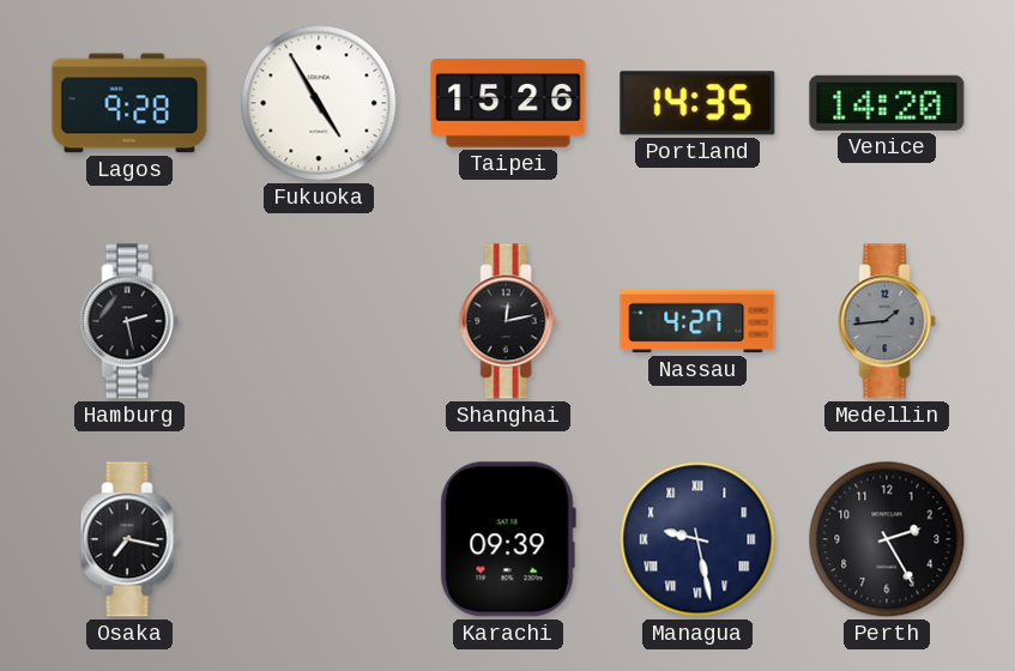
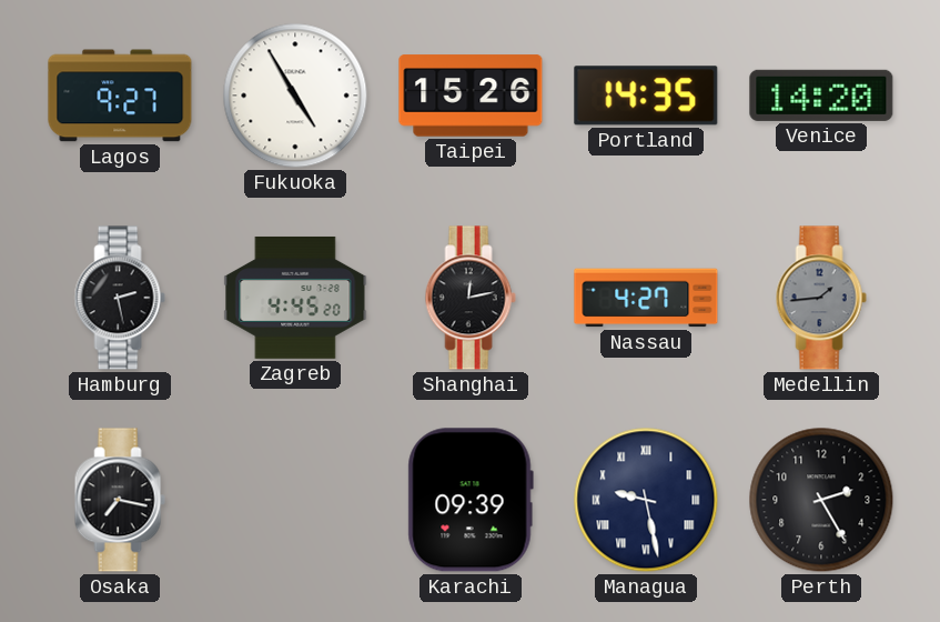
Lagos: 9:28 -> 9:27 (120, 96)
Zagreb: none -> 4:45 (295, 298)
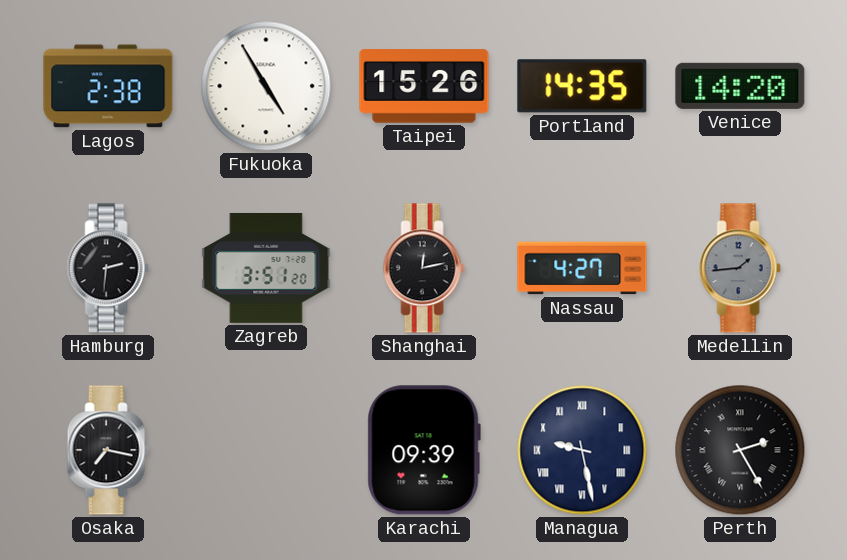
Lagos: 9:27 -> 2:38 (108, 86)
Hamburg: 2:28 -> 2:31 (108, 268)
Zagreb: 4:45 -> 3:51 (266, 268)
Perth numerals: Arabic -> Roman (740, 450)
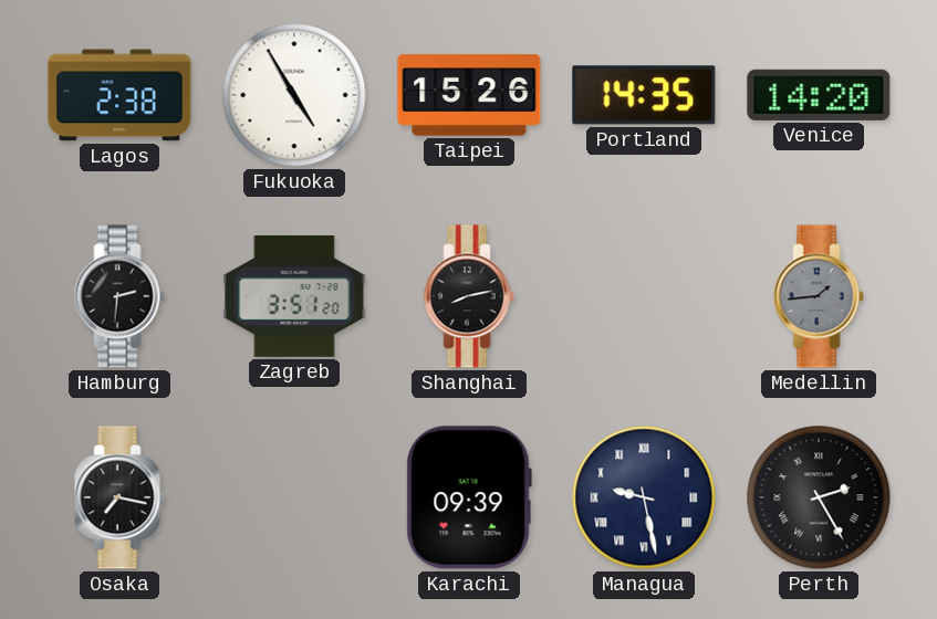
Shanghai: 12:13 -> 8:13 (469, 296)
Nassau: 4:27 -> none (582, 268)
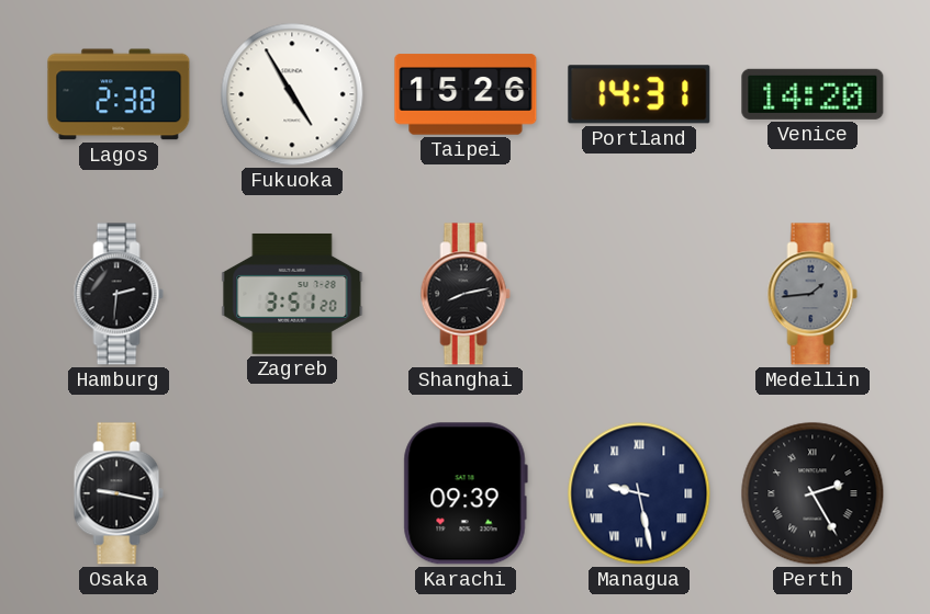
Portland: 14:35 -> 14:31 (639, 94)
Osaka: 7:17 -> 9:17 (119, 493)
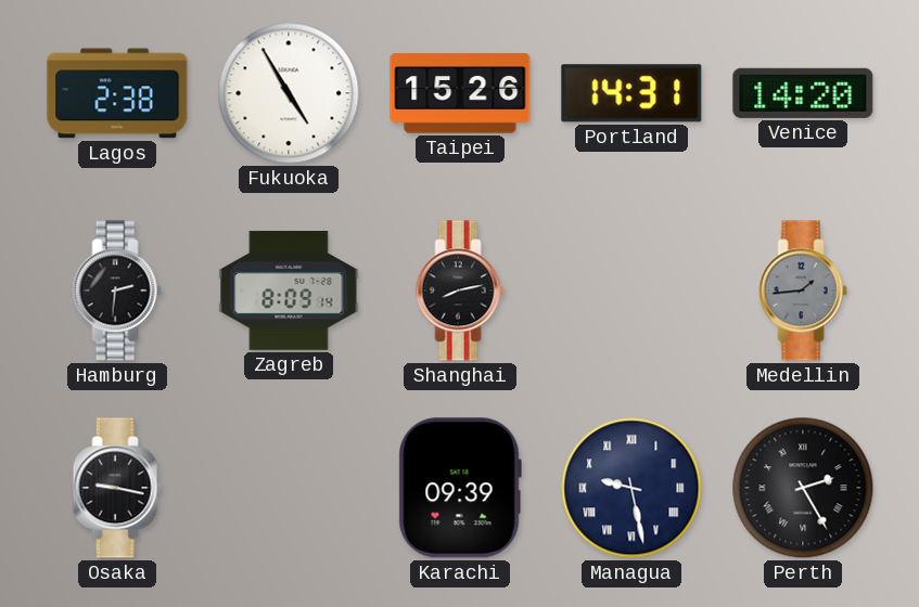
Zagreb: 3:51 -> 8:09 (289, 290)
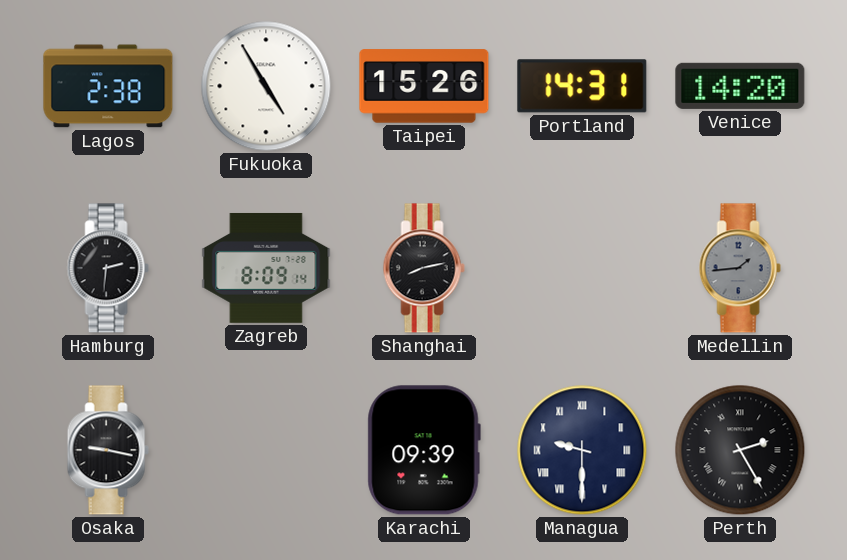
Managua: 9:28 -> 9:30 (582, 450)
